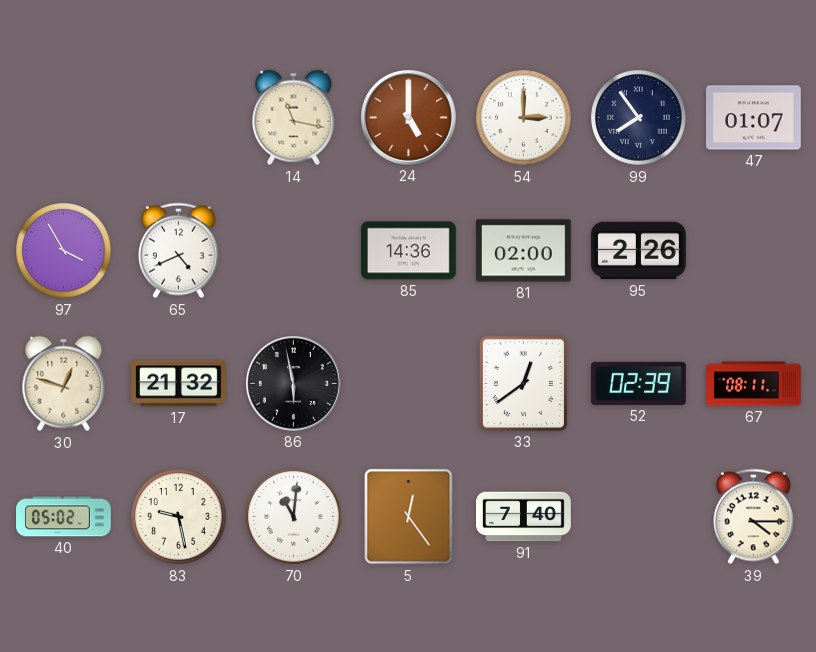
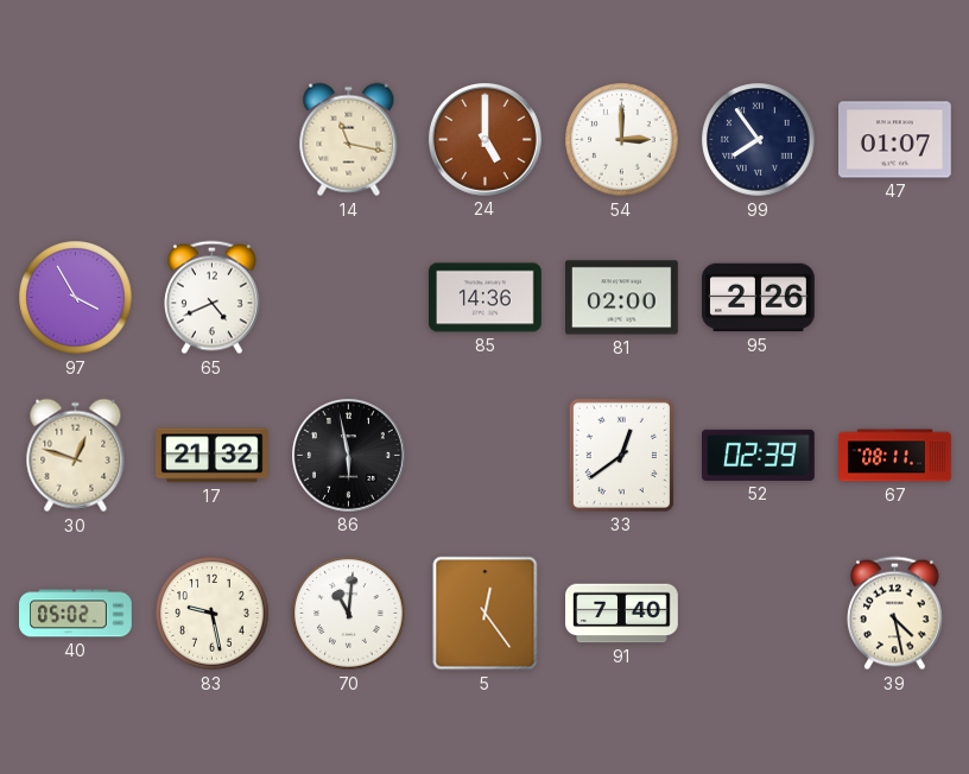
39: 4:15 -> 4:28 (894, 614)
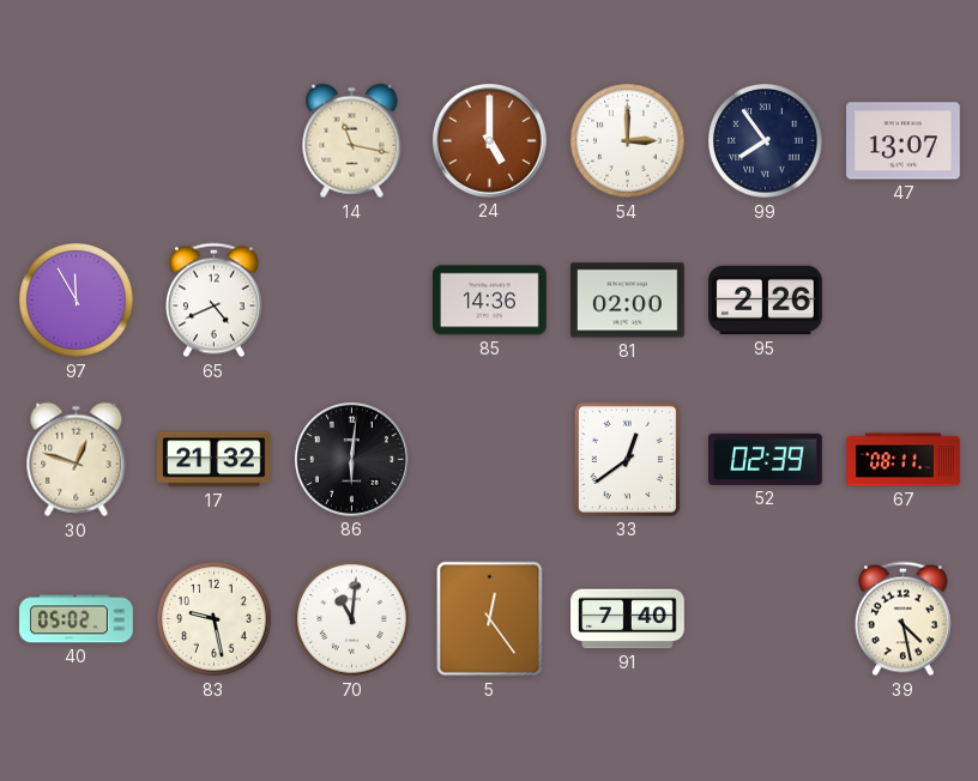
47: 01:07 -> 13:07 (904, 141)
97: 3:55 -> 11:55 (77, 301)
86: 5:58 -> 6:01 (352, 460)
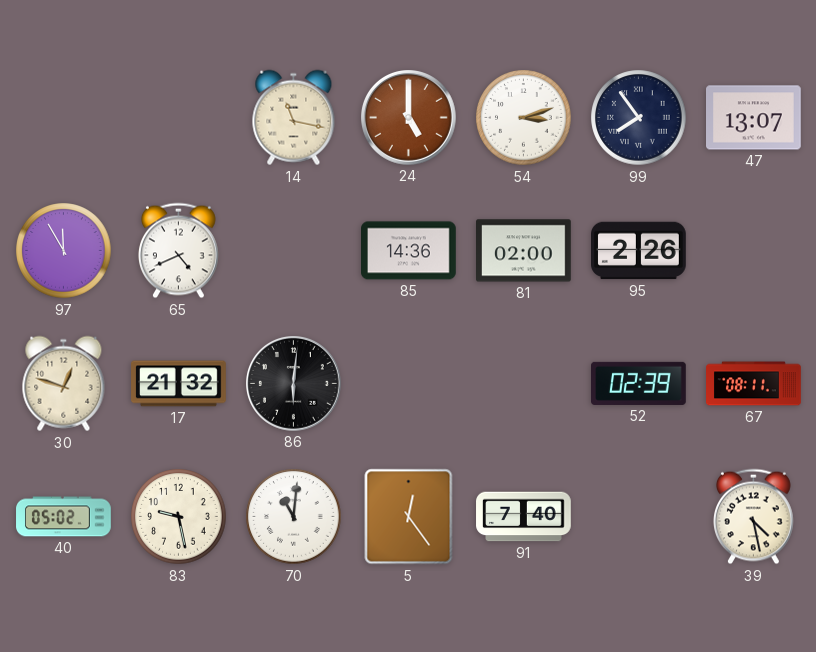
54: 3:00 -> 3:12 (524, 118)
33: 12:39 -> none (627, 459)
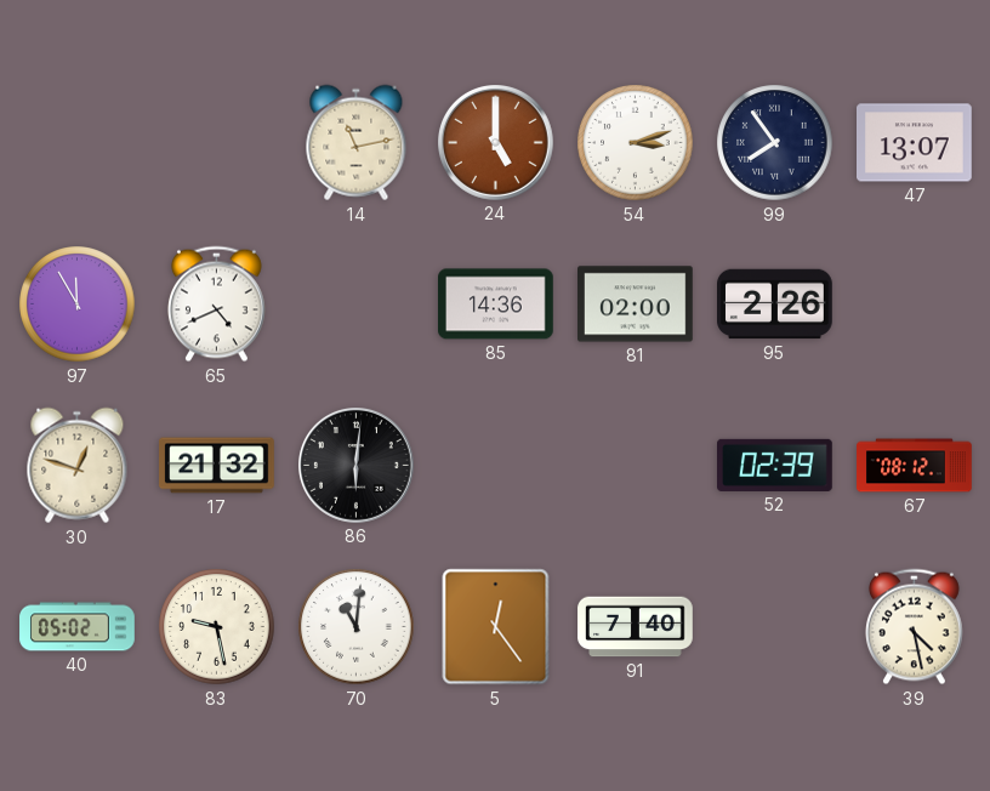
14: 11:17 -> 11:13 (357, 143)
67: 08:11 -> 08:12 (915, 466)
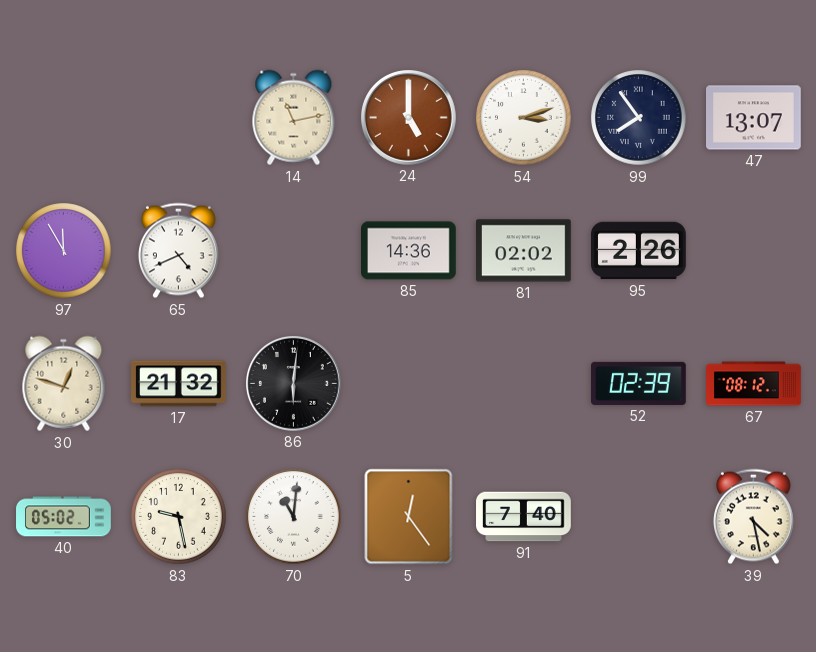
81: 02:00 -> 02:02 (524, 251)
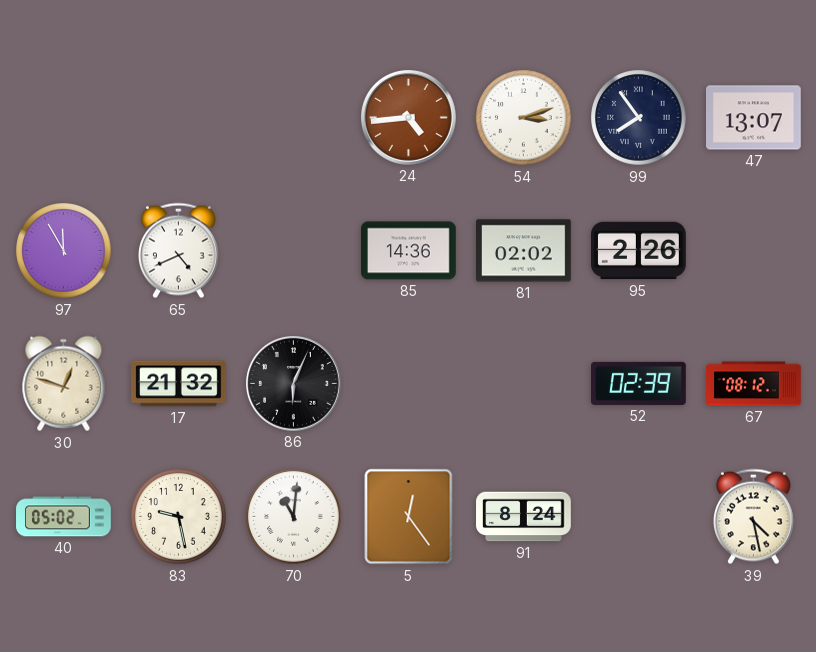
14: 11:13 -> none (294, 118)
24: 5:00 -> 4:44 (409, 118)
86: 6:01 -> 6:04 (294, 384)
91: 7:40 -> 8:24 (524, 517)
